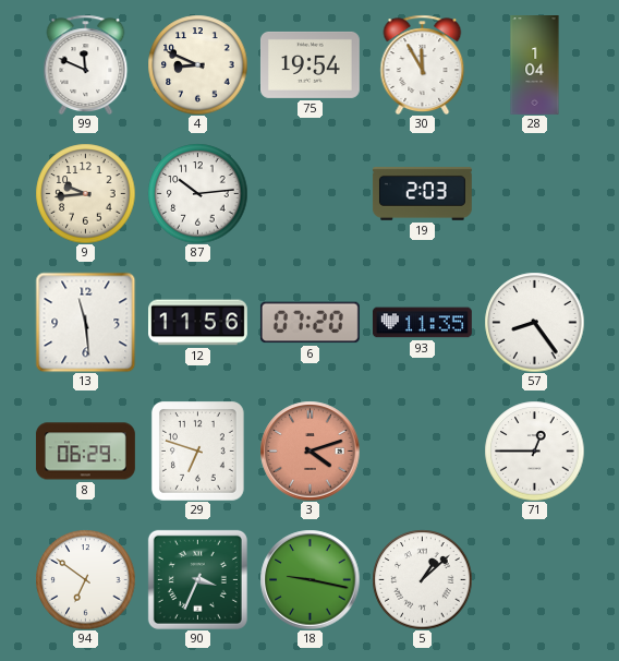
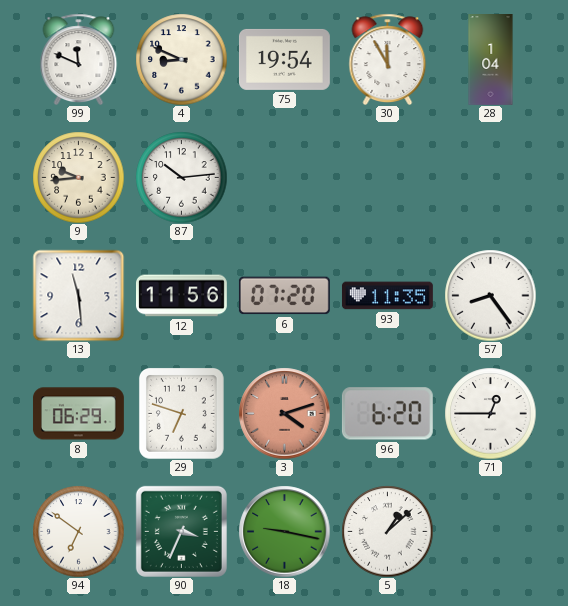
19: 2:03 -> none (422, 193)
96: none -> 6:20 (387, 414)
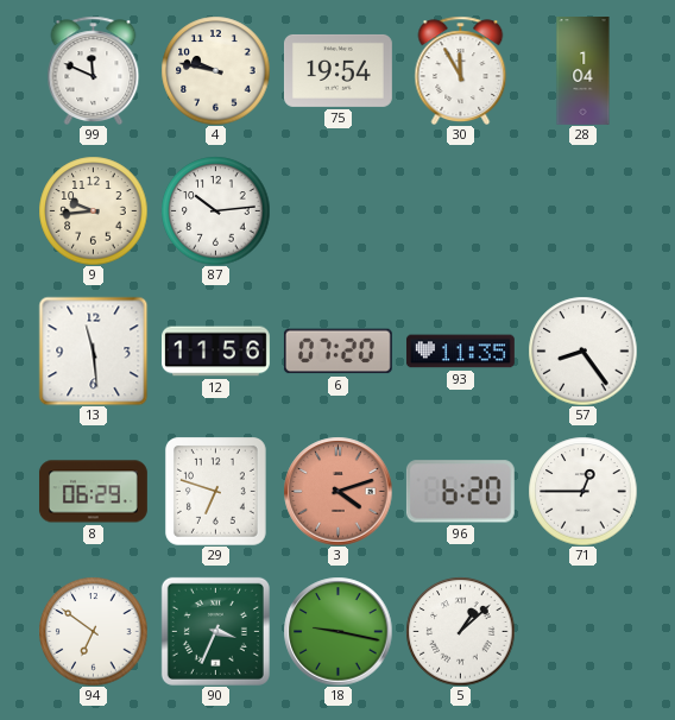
4: 8:49 -> 9:47 (215, 70)
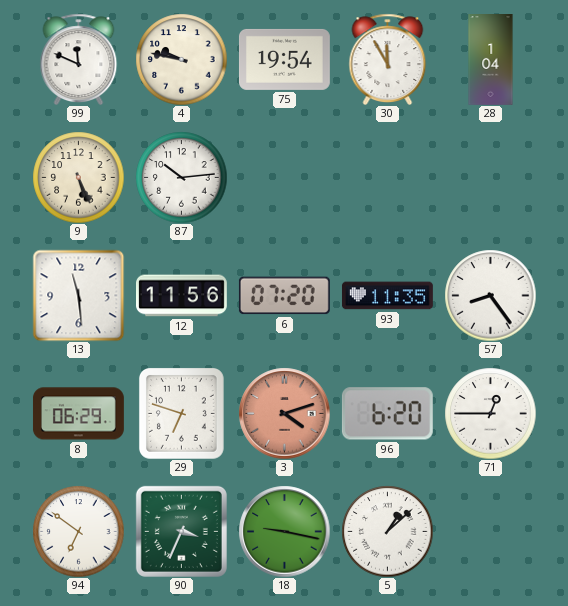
9: 9:44 -> 5:26 (78, 177)
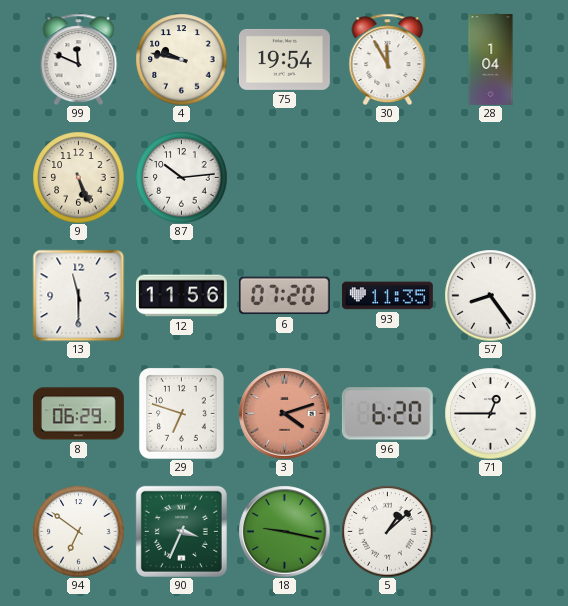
13: 11:29 -> 11:30 (78, 295)
